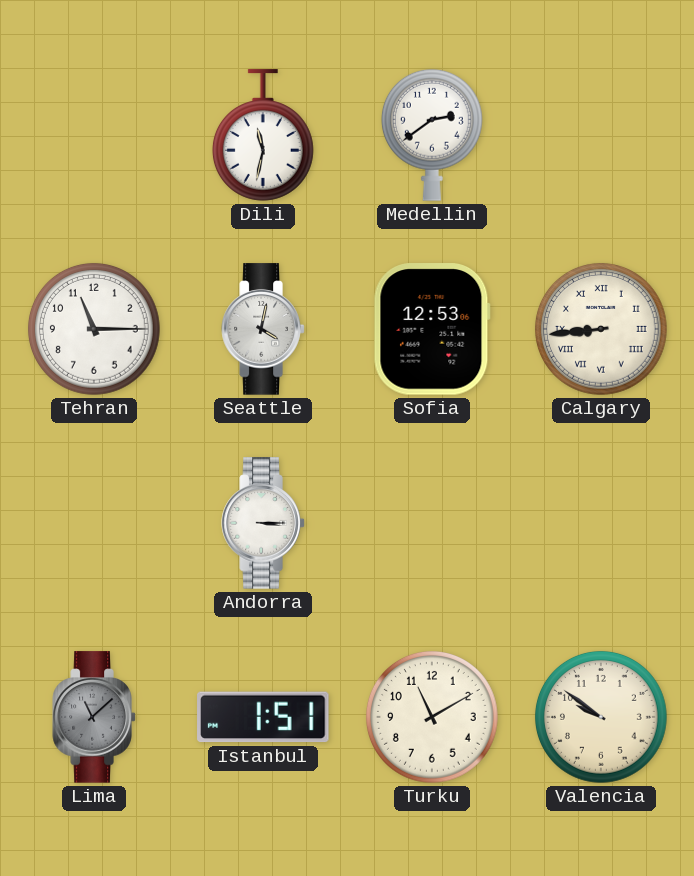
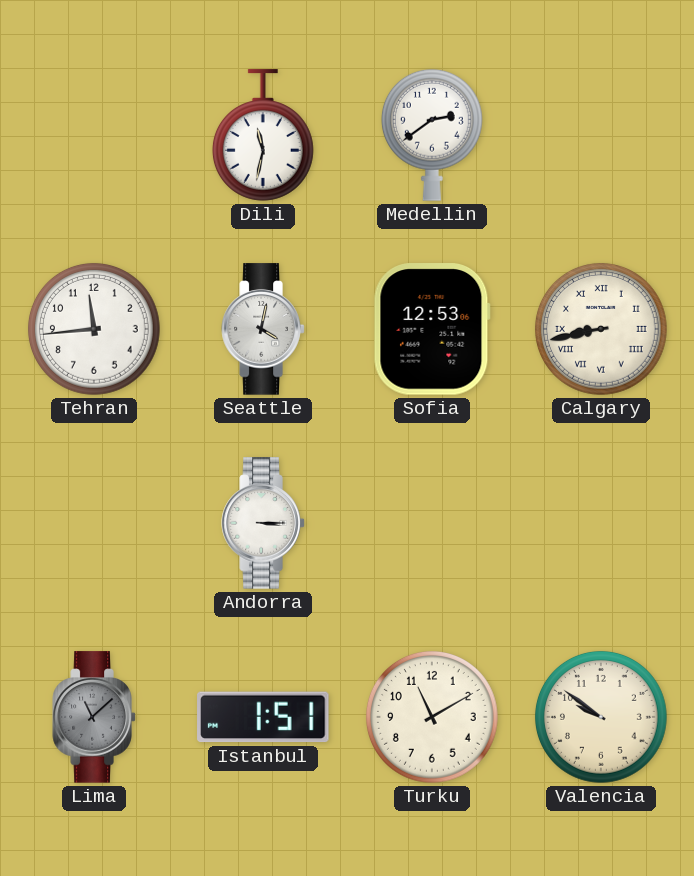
Tehran: 11:15 -> 11:44 (94, 329)
Calgary: 8:44 -> 8:43 (601, 329)
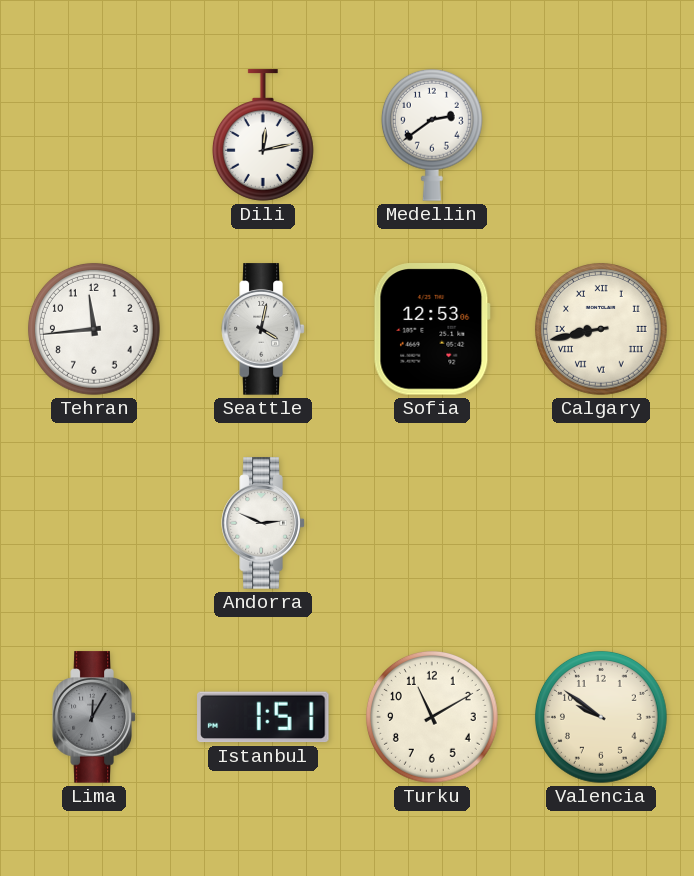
Dili: 11:32 -> 12:13 (263, 135)
Andorra: 3:15 -> 2:49 (263, 523)
Lima: 11:08 -> 12:05 (94, 717)
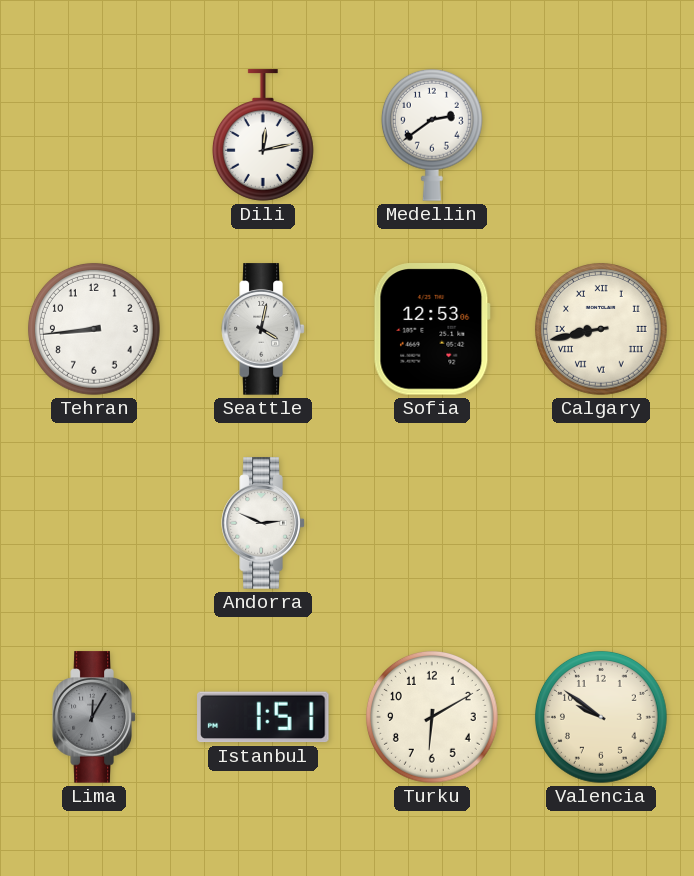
Tehran: 11:44 -> 8:44 (94, 329)
Turku: 11:10 -> 6:10 (432, 717)
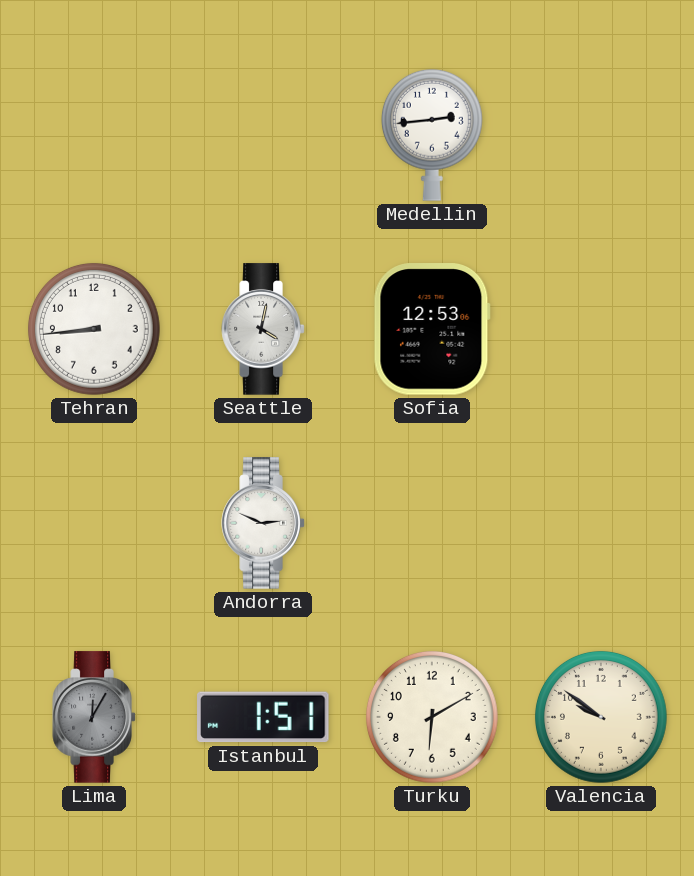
Dili: 12:13 -> none (263, 135)
Medellin: 2:39 -> 2:44 (432, 135)
Calgary: 8:43 -> none (601, 329)
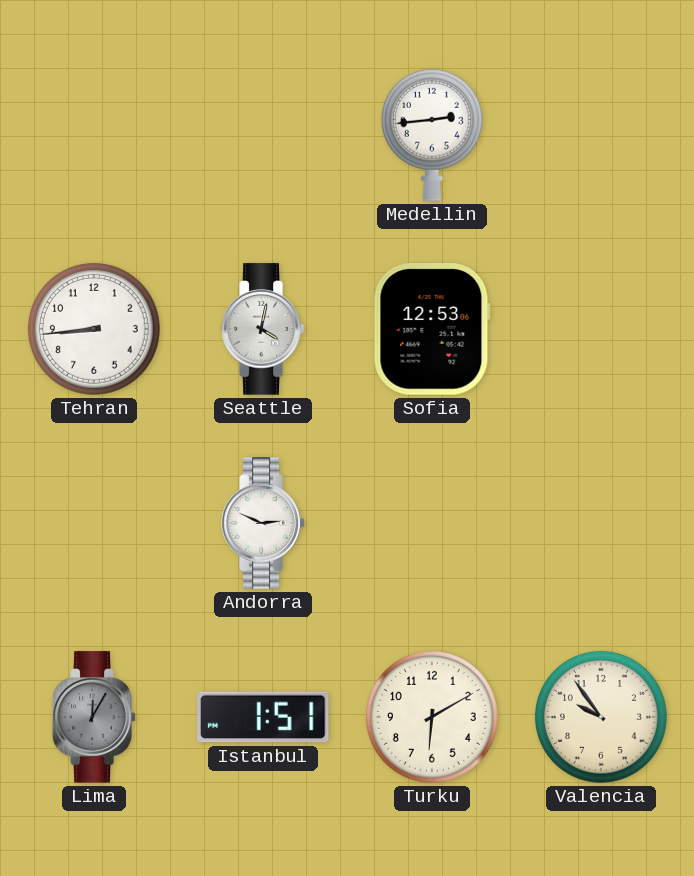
Valencia: 9:51 -> 9:54 (601, 717)
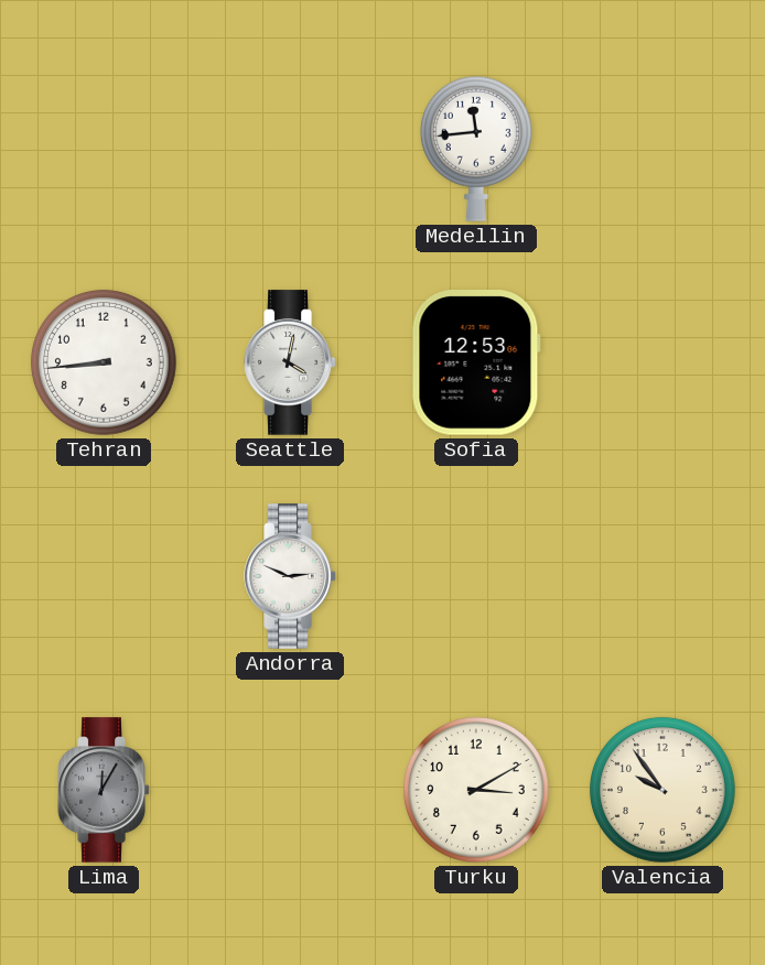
Medellin: 2:44 -> 11:44 (476, 149)
Istanbul: 1:51 -> none (263, 717)
Turku: 6:10 -> 3:10 (476, 790)
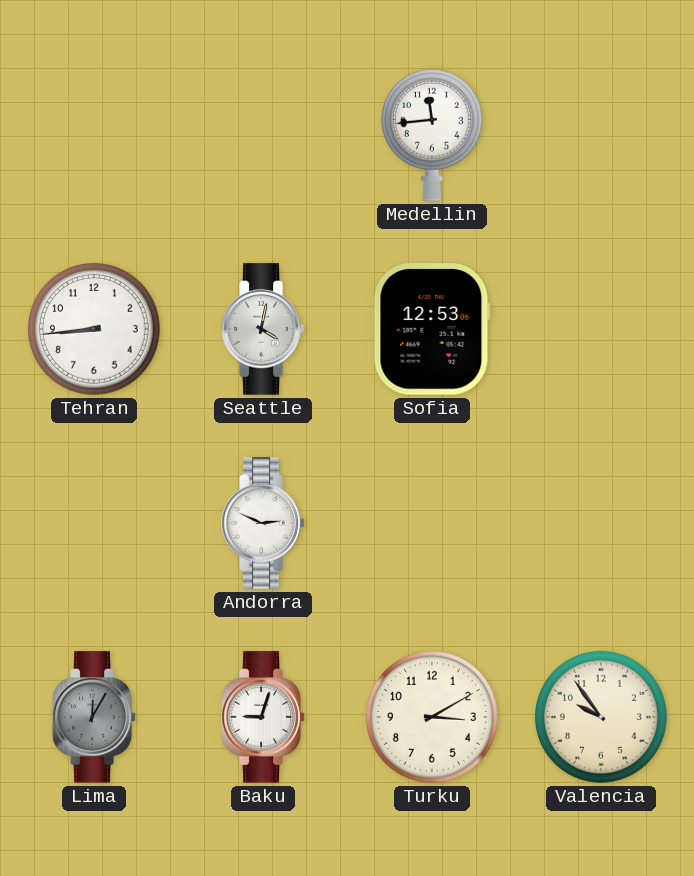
Baku: none -> 9:03 (263, 717)
